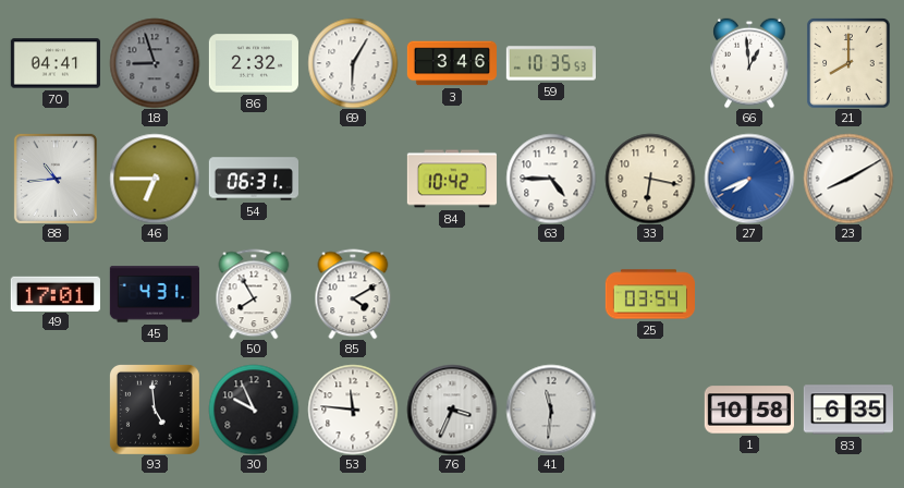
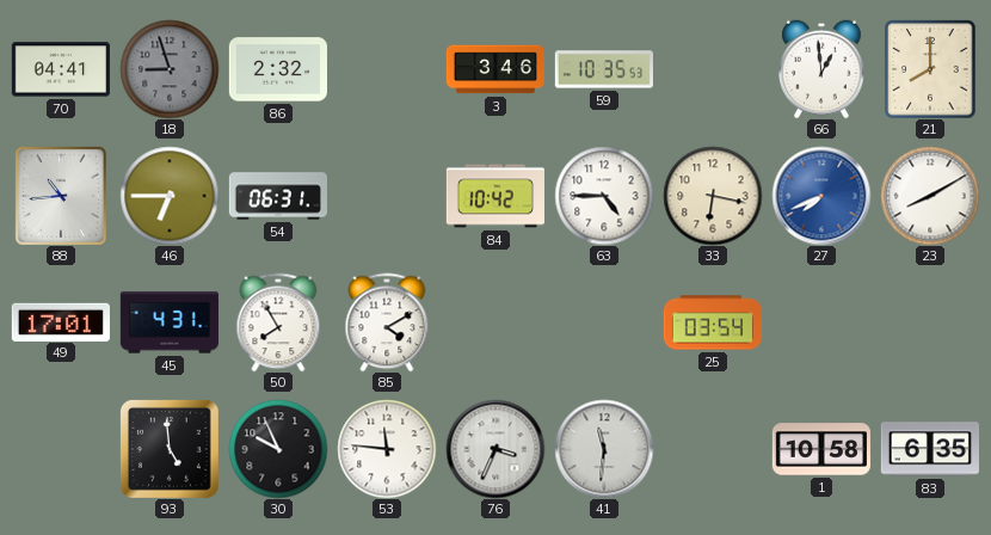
69: 6:05 -> none (353, 63)
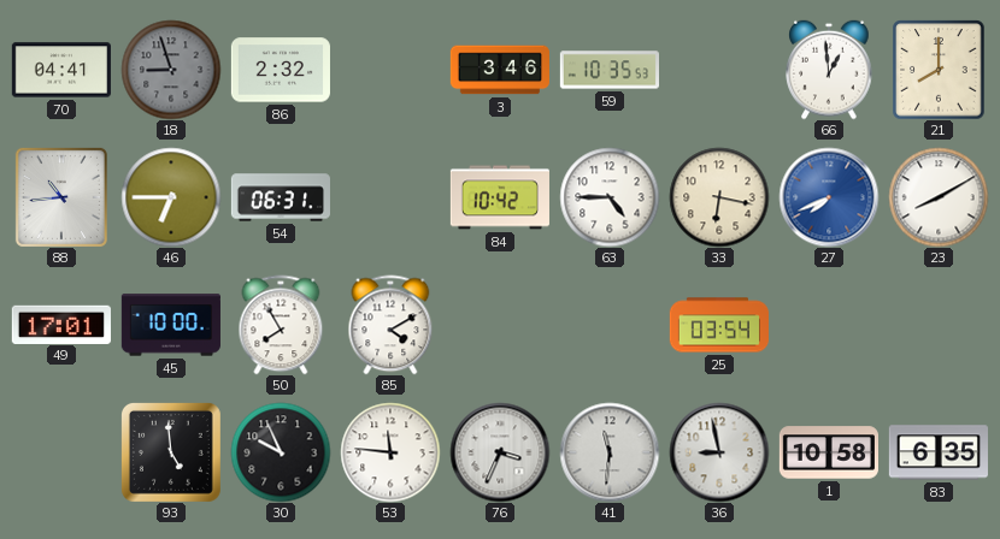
45: 4:31 -> 10:00 (171, 325)
36: none -> 8:58 (719, 452)
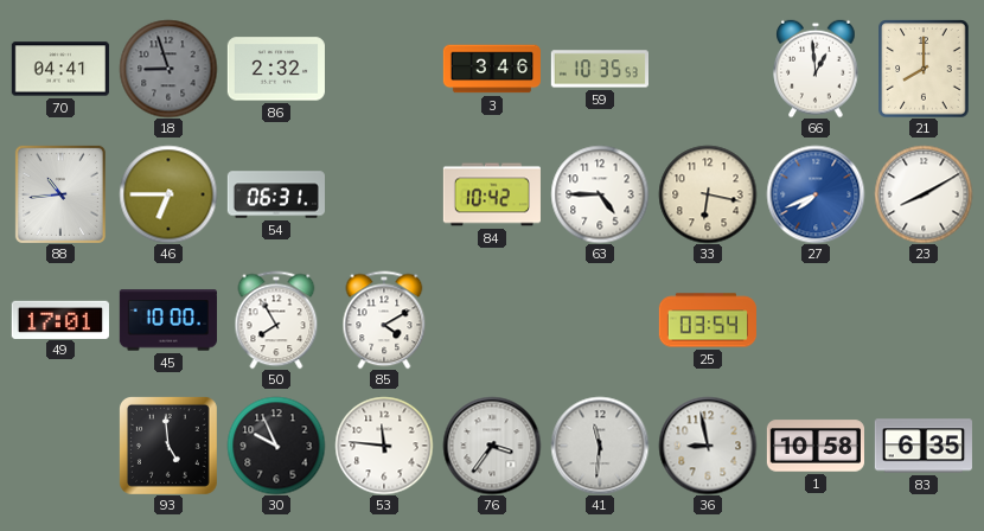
76: 3:34 -> 3:36 (492, 446)
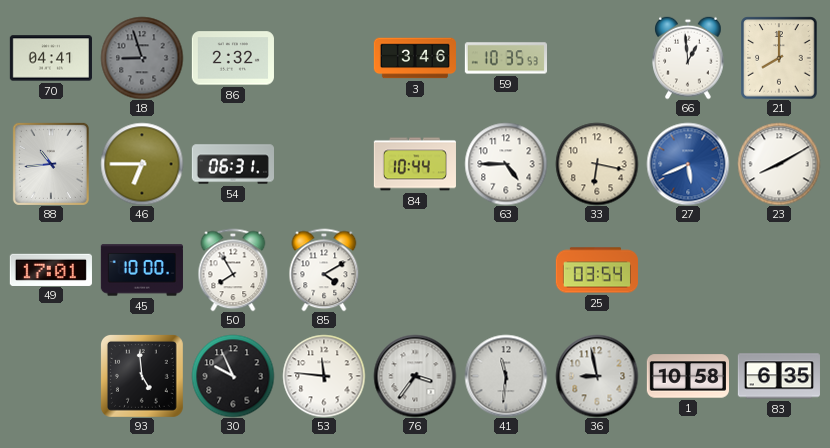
84: 10:42 -> 10:44 (415, 164)
27: 7:41 -> 5:41 (688, 164)
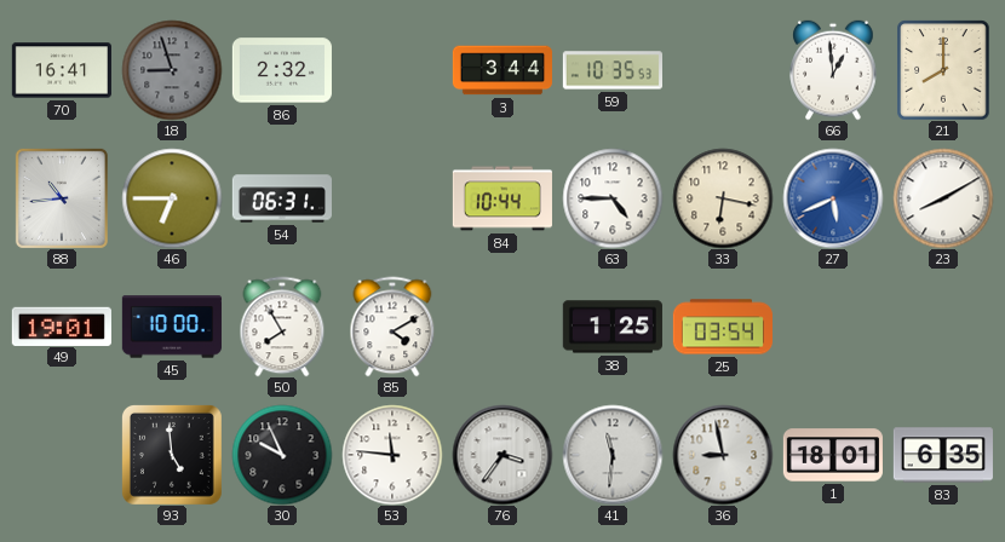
70: 04:41 -> 16:41 (62, 70)
3: 3:46 -> 3:44 (501, 70)
49: 17:01 -> 19:01 (62, 325)
38: none -> 1:25 (613, 327)
1: 10:58 -> 18:01 (832, 455)
